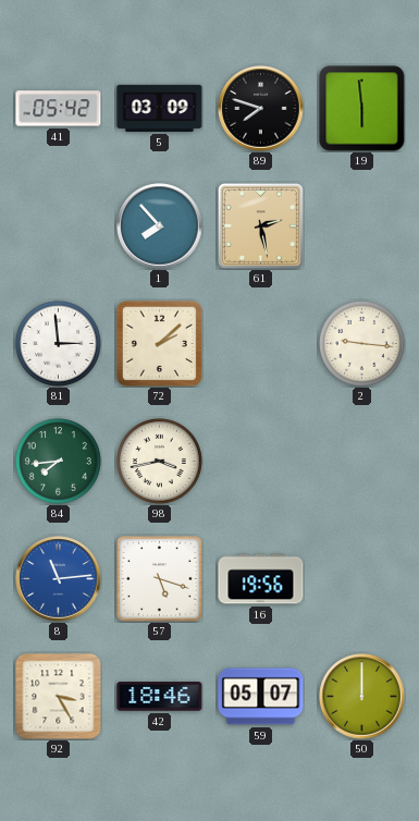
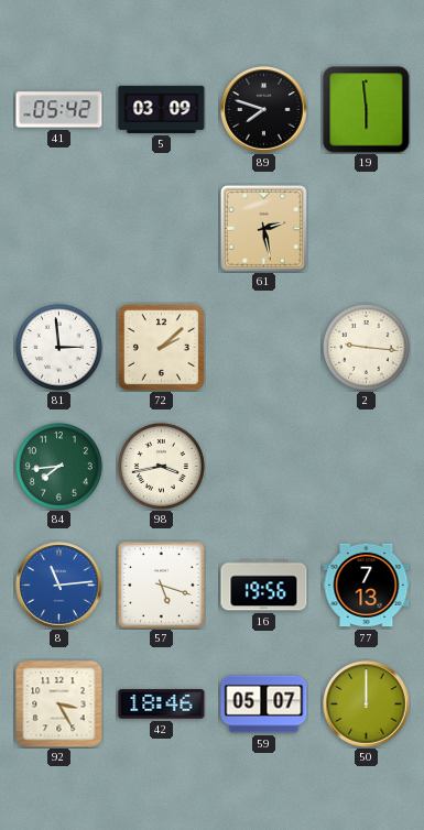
1: 7:53 -> none (160, 226)
77: none -> 7:13 (367, 586)
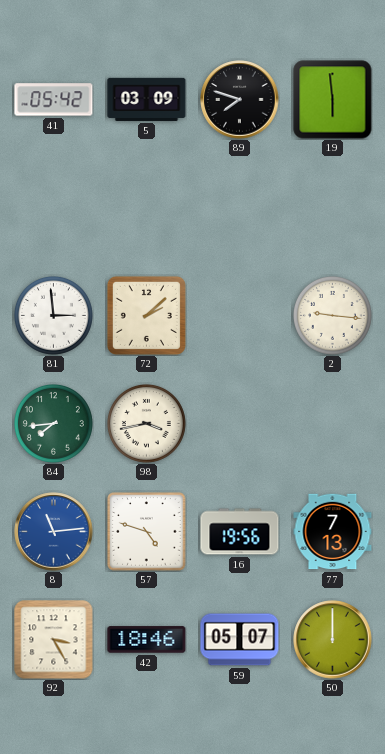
61: 2:28 -> none (263, 228)
57: 5:18 -> 4:48 (147, 532)
